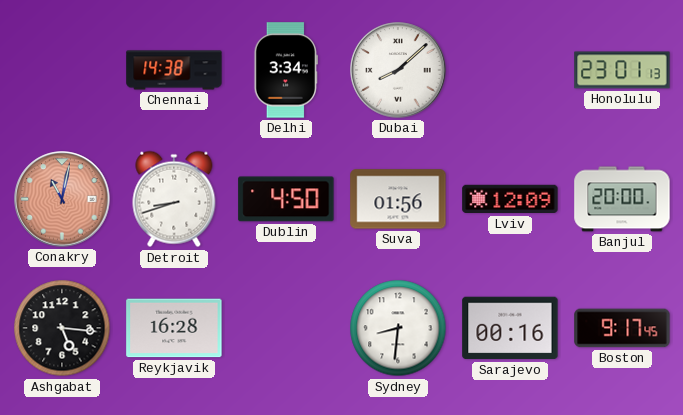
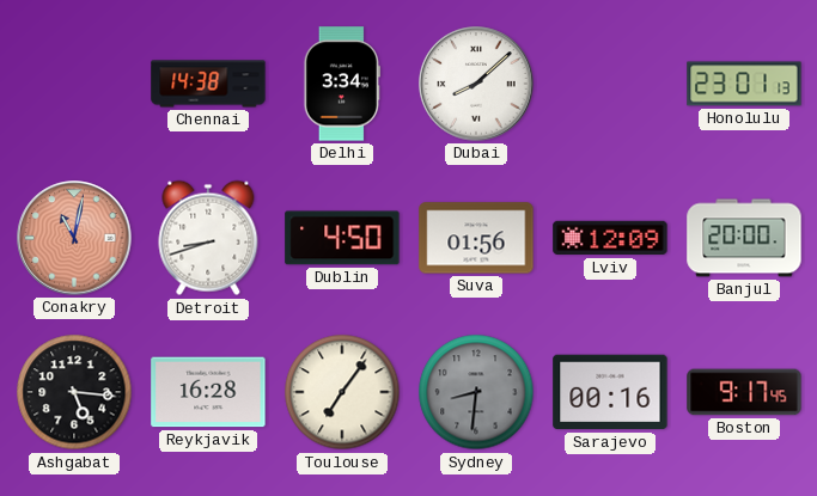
Toulouse: none -> 7:06 (342, 392)
Sydney dial: white -> grey (476, 392)
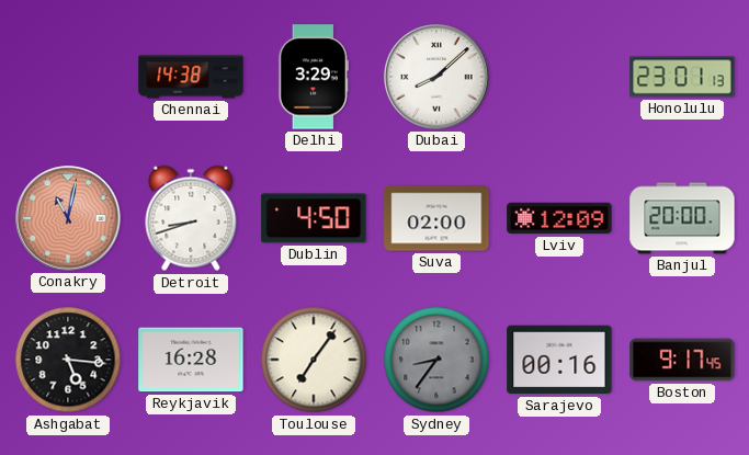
Delhi: 3:34 -> 3:29 (314, 77)
Suva: 01:56 -> 02:00 (436, 218)
Sydney: 8:31 -> 8:36 (436, 360)
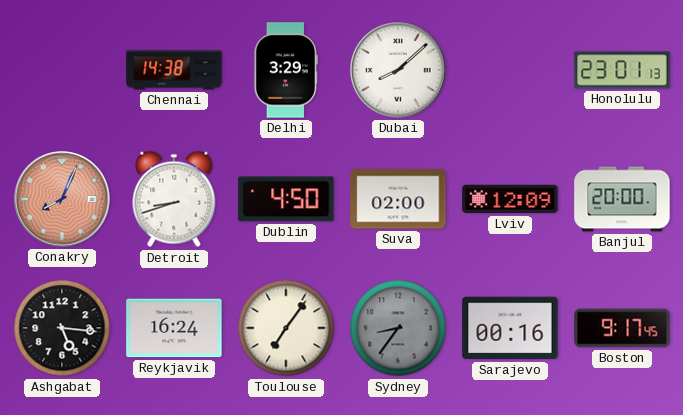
Conakry: 11:02 -> 8:04 (62, 199)
Reykjavik: 16:28 -> 16:24 (174, 328)
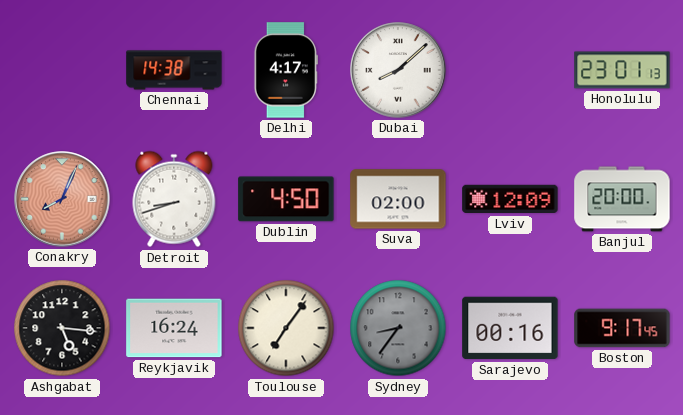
Delhi: 3:29 -> 4:17 (286, 70)
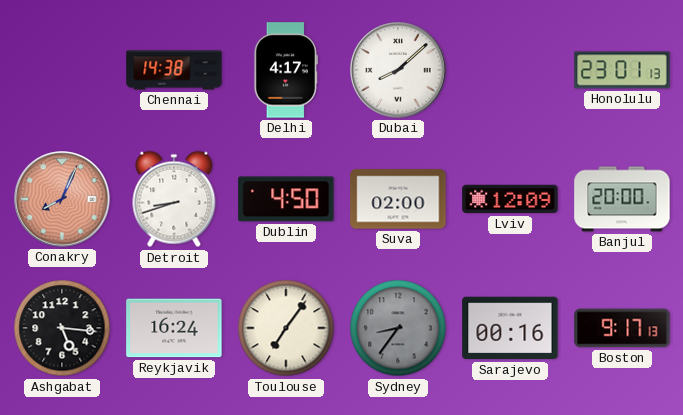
Boston: 9:17:45 -> 9:17:13 (622, 328)
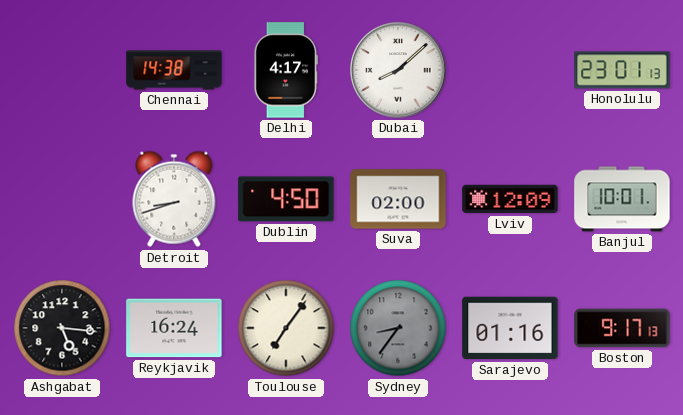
Conakry: 8:04 -> none (62, 199)
Banjul: 20:00 -> 10:01 (622, 199)
Sarajevo: 00:16 -> 01:16 (510, 328)
